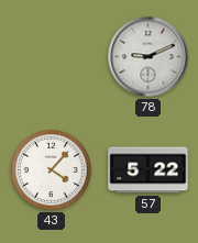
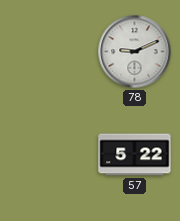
43: 4:07 -> none (52, 170)
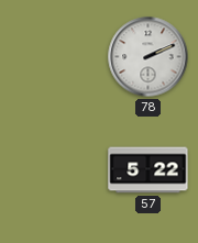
78: 9:11 -> 2:11 (148, 57)
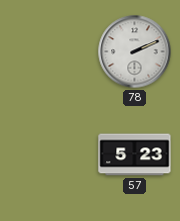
57: 5:22 -> 5:23 (135, 155)
